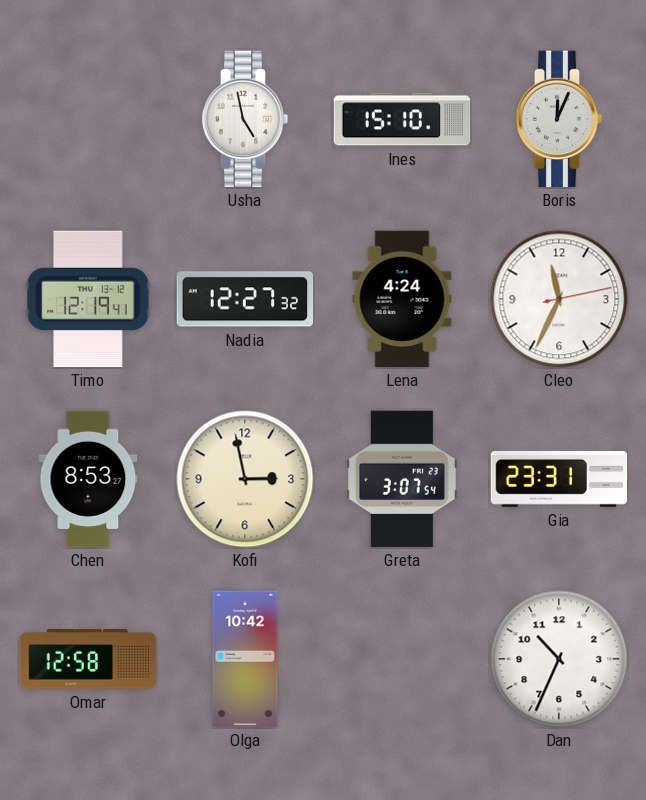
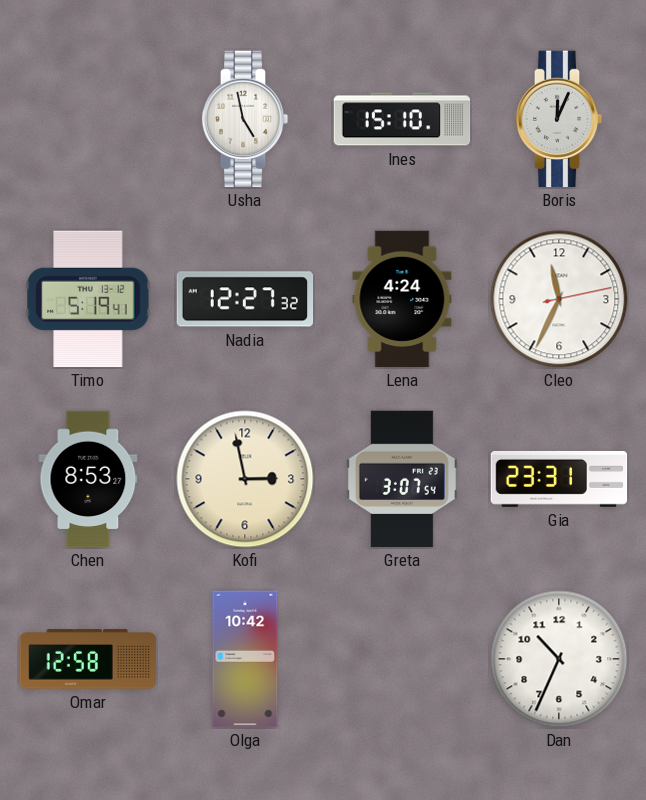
Timo: 12:19 -> 5:19 (88, 299)
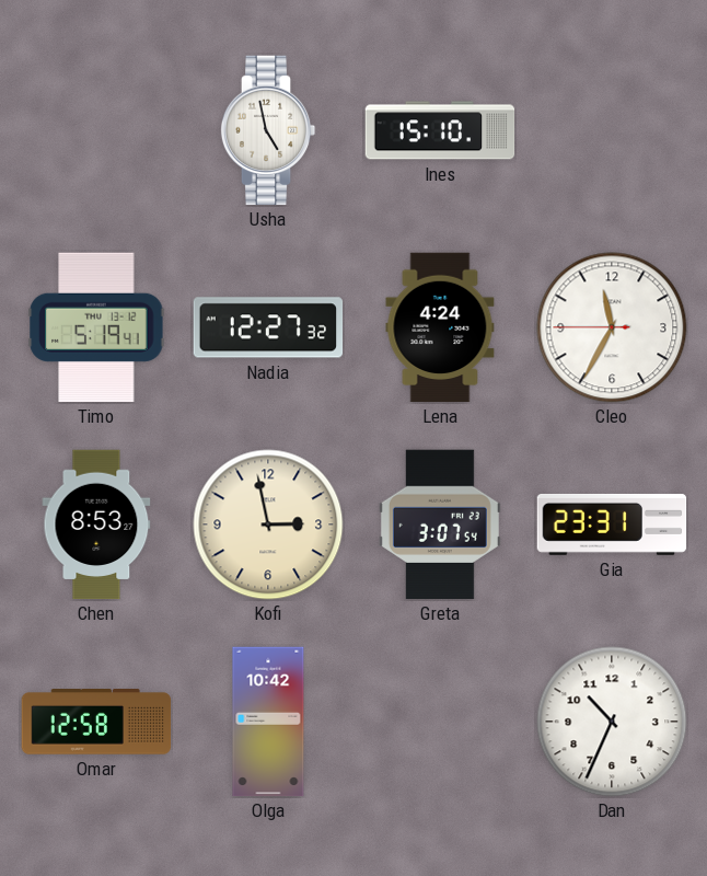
Boris: 12:04 -> none (559, 119)
Cleo: 11:34:13 -> 11:34:45 (612, 327)
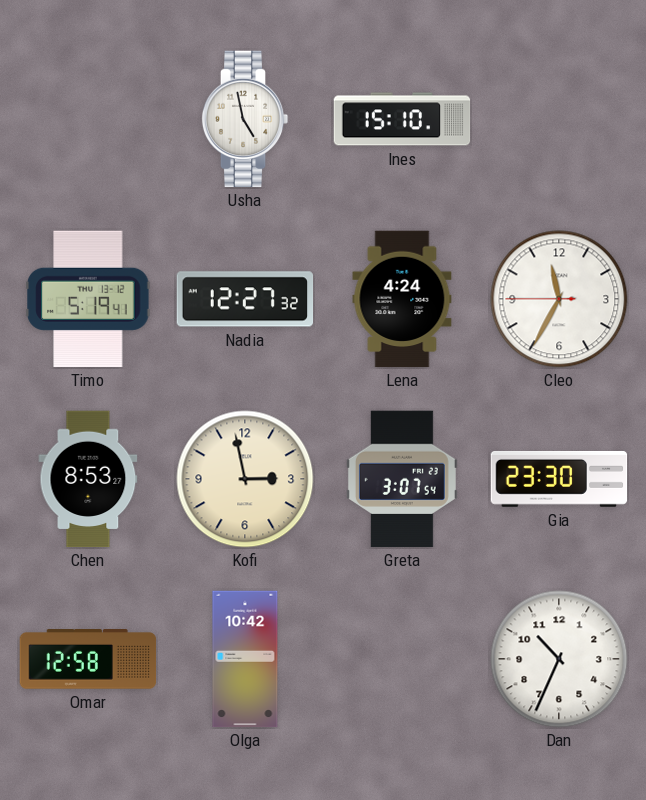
Gia: 23:31 -> 23:30 (559, 479)
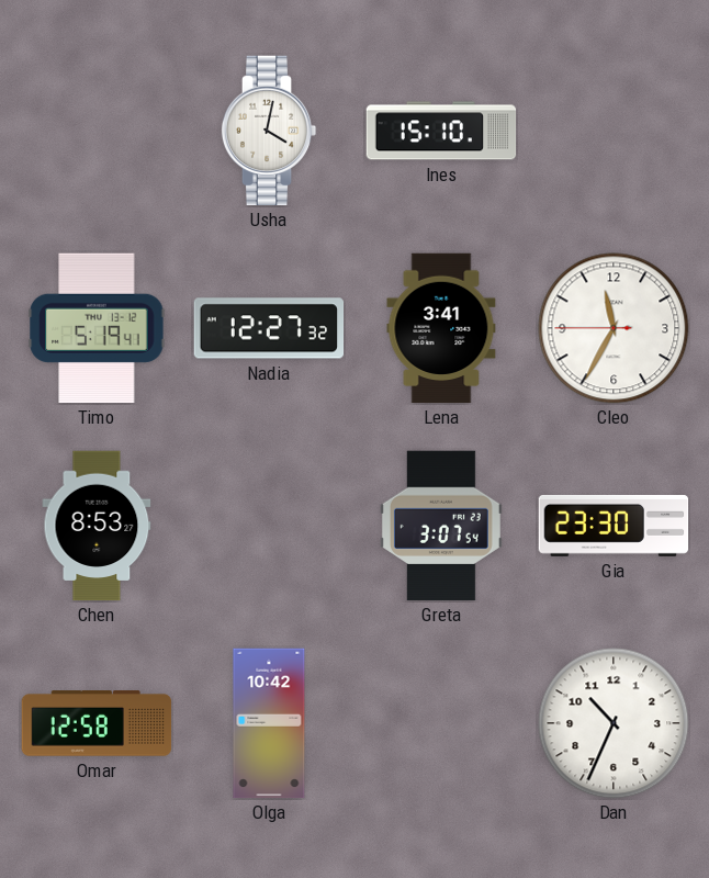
Usha: 4:58 -> 4:02 (269, 131)
Lena: 4:24 -> 3:41 (441, 328)
Kofi: 2:58 -> none (245, 479)
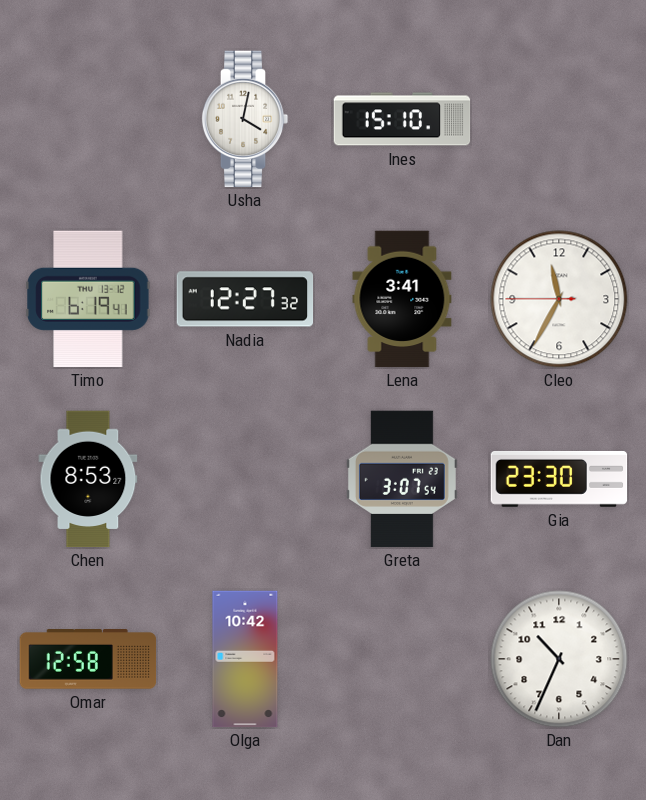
Timo: 5:19 -> 6:19 (88, 299)
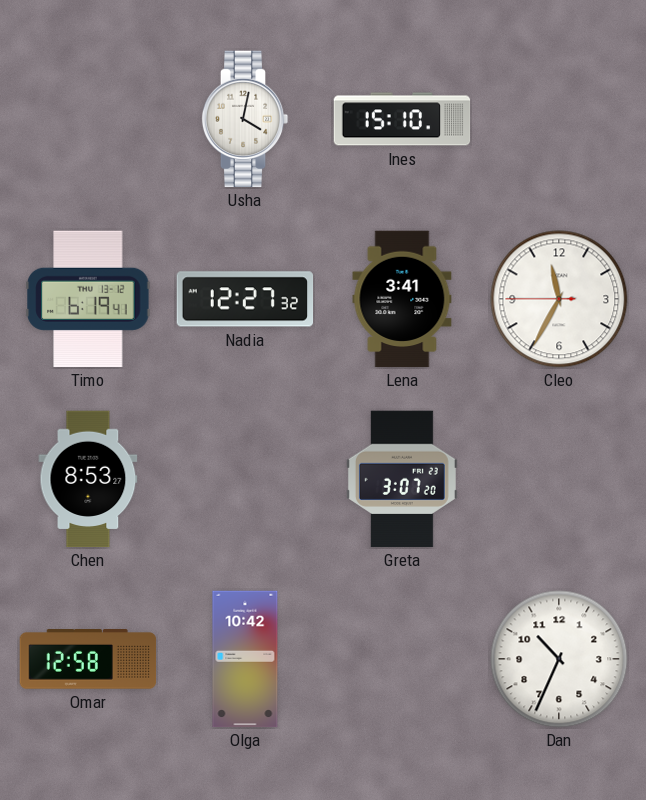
Greta: 3:07:54 -> 3:07:20 (402, 479)
Gia: 23:30 -> none (559, 479)
